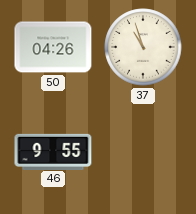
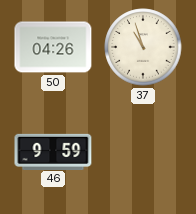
46: 9:55 -> 9:59 (53, 151)
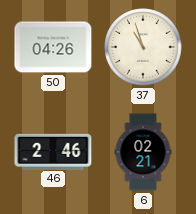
46: 9:59 -> 2:46 (53, 151)
6: none -> 02:21 (143, 152)
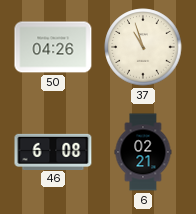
46: 2:46 -> 6:08 (53, 151)
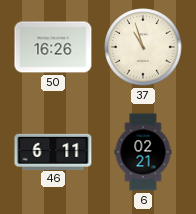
50: 04:26 -> 16:26 (53, 47)
46: 6:08 -> 6:11 (53, 151)
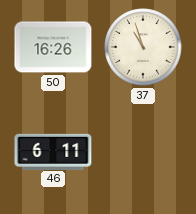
6: 02:21 -> none (143, 152)
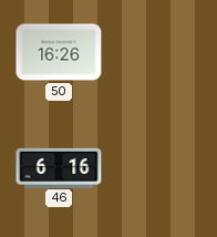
37: 10:57 -> none (143, 47)
46: 6:11 -> 6:16 (59, 167)
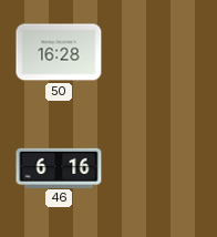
50: 16:26 -> 16:28 (59, 52)
